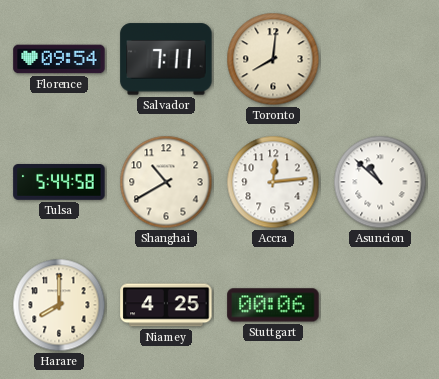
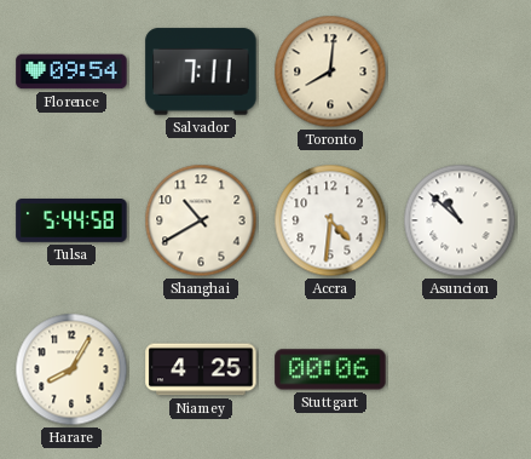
Accra: 12:14 -> 4:31 (330, 220)
Harare: 8:00 -> 8:05 (71, 369)
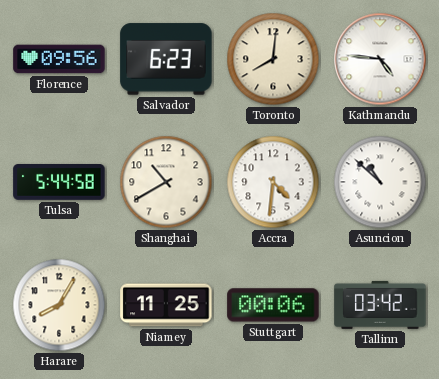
Florence: 09:54 -> 09:56 (59, 59)
Salvador: 7:11 -> 6:23 (166, 59)
Kathmandu: none -> 4:46 (380, 59)
Niamey: 4:25 -> 11:25 (166, 305)
Tallinn: none -> 03:42 (380, 305)
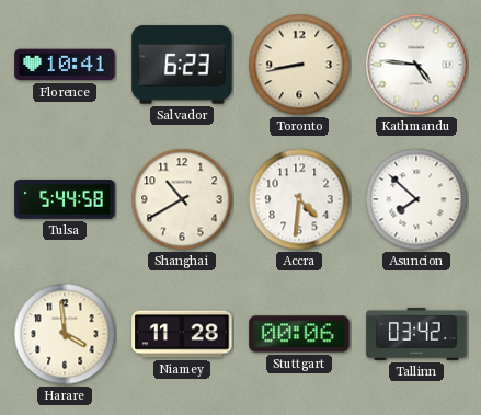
Florence: 09:56 -> 10:41 (65, 65)
Toronto: 8:01 -> 8:43 (299, 65)
Asuncion: 10:52 -> 7:52 (416, 199)
Harare: 8:05 -> 3:59 (65, 334)
Niamey: 11:25 -> 11:28 (182, 334)
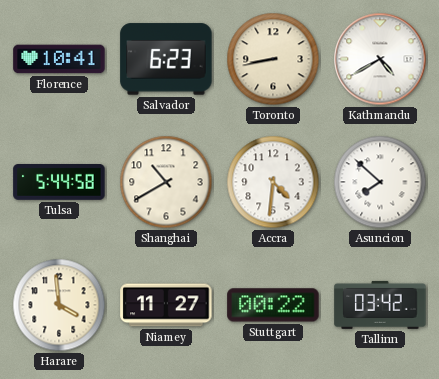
Kathmandu: 4:46 -> 4:40 (380, 59)
Niamey: 11:28 -> 11:27 (166, 305)
Stuttgart: 00:06 -> 00:22 (273, 305)
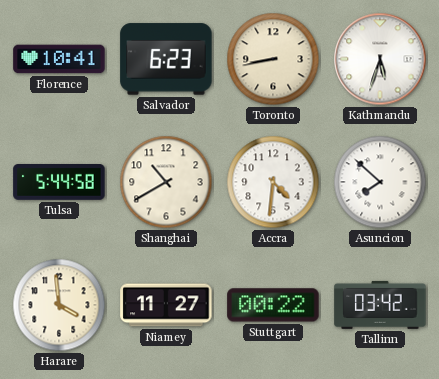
Kathmandu: 4:40 -> 5:33 (380, 59)
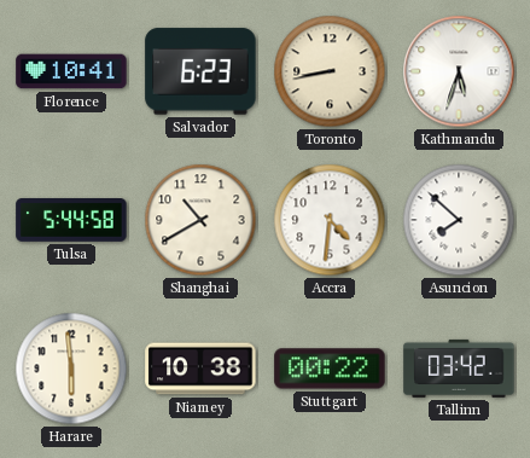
Harare: 3:59 -> 5:59 (71, 369)
Niamey: 11:27 -> 10:38 (200, 369)
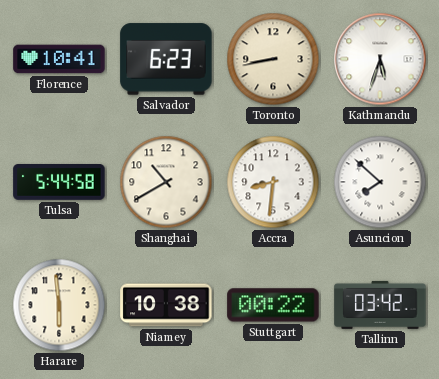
Accra: 4:31 -> 8:31 (273, 182)
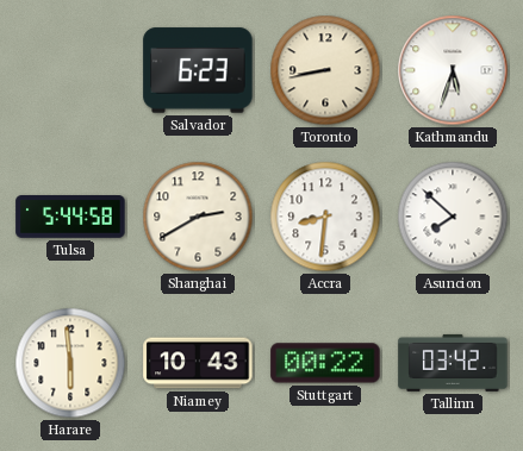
Florence: 10:41 -> none (59, 59)
Shanghai: 10:40 -> 2:40 (198, 217)
Niamey: 10:38 -> 10:43 (198, 363)
